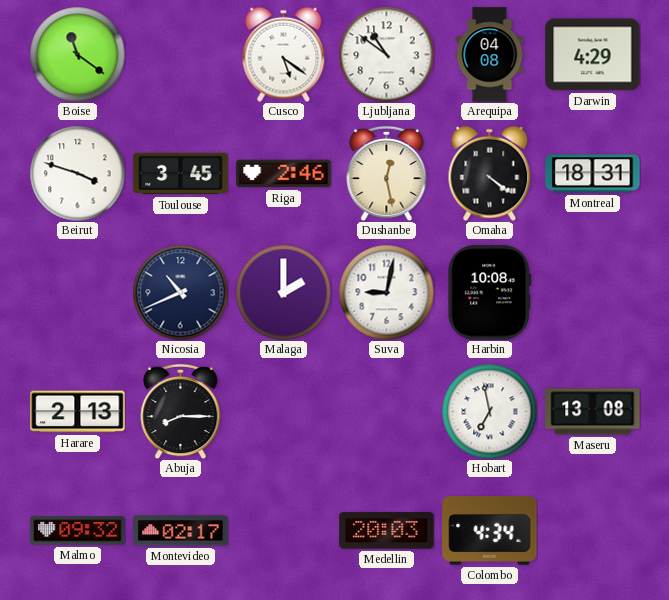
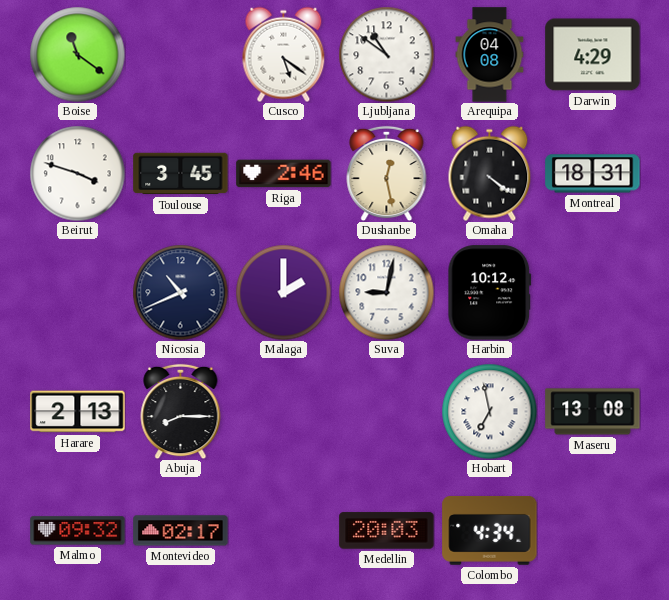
Harbin: 10:08 -> 10:12 (490, 293)
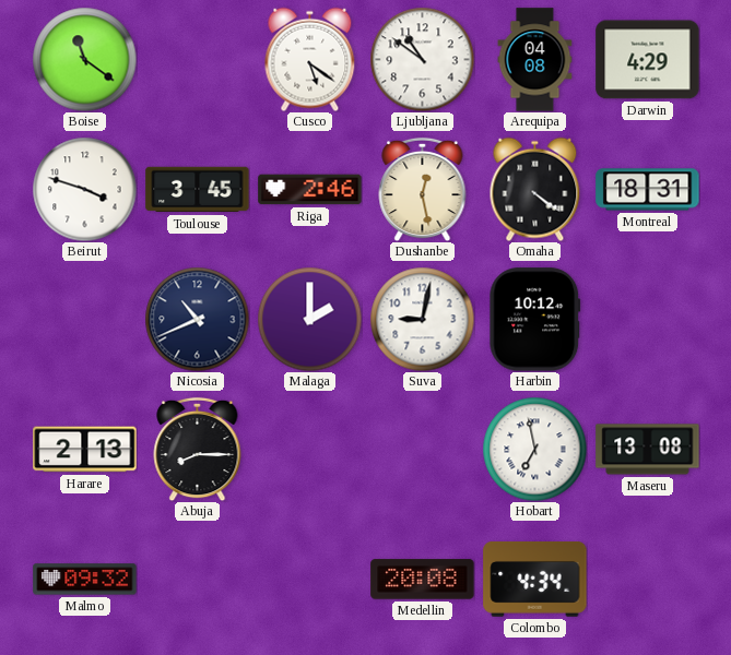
Montevideo: 02:17 -> none (181, 531)
Medellin: 20:03 -> 20:08 (423, 580)
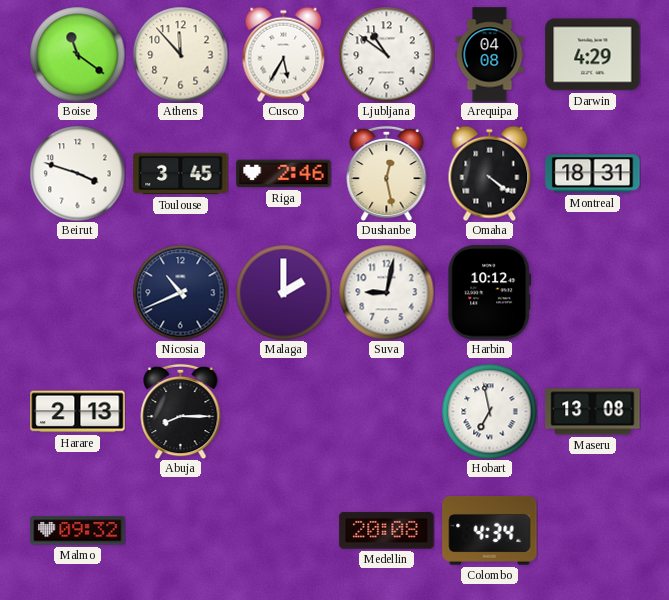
Athens: none -> 11:53 (180, 54)
Cusco: 5:21 -> 5:35 (284, 54)
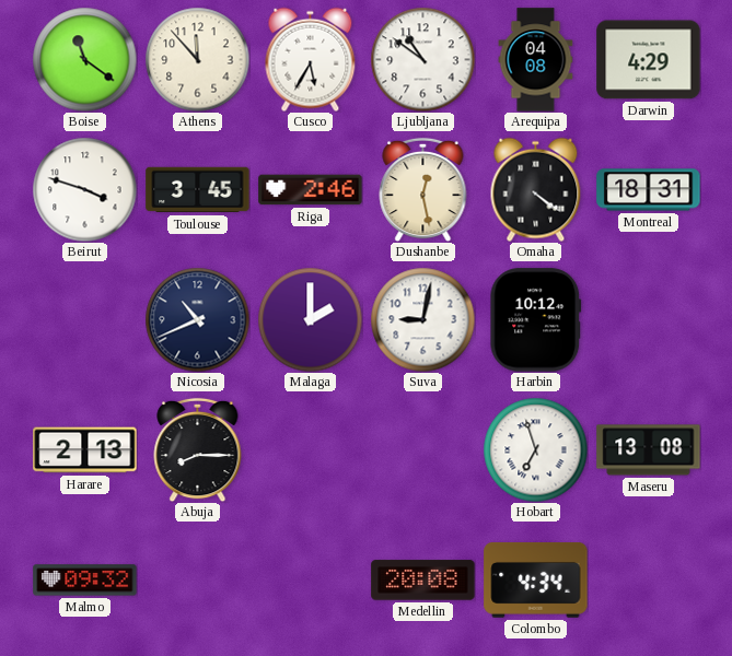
Hobart: 6:58 -> 6:57 (535, 449)
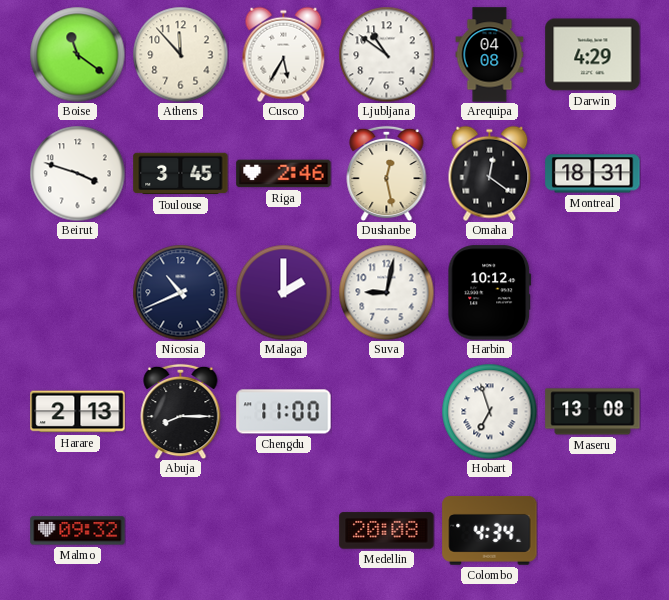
Omaha: 4:21 -> 12:21 (490, 173)
Chengdu: none -> 11:00 (284, 412)
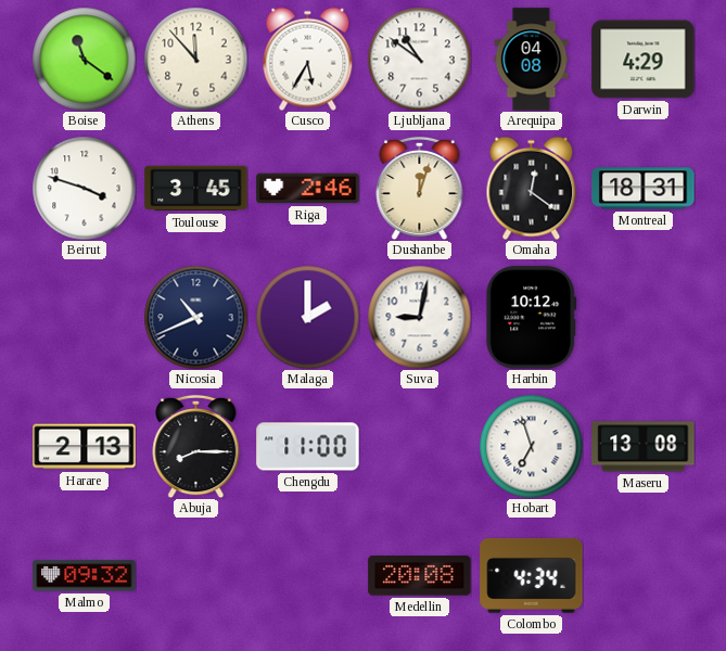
Dushanbe: 12:28 -> 12:03 (420, 188)
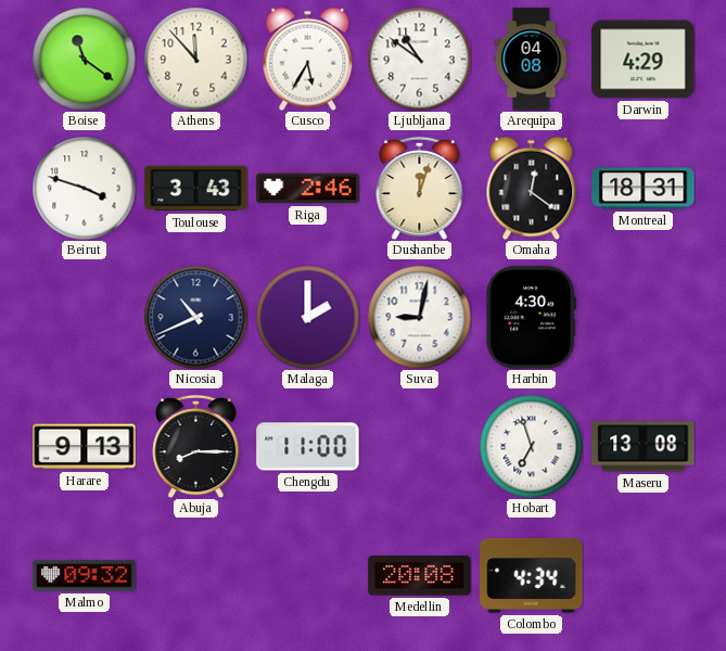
Toulouse: 3:45 -> 3:43 (196, 189)
Harbin: 10:12 -> 4:30 (532, 318)
Harare: 2:13 -> 9:13 (85, 447)
